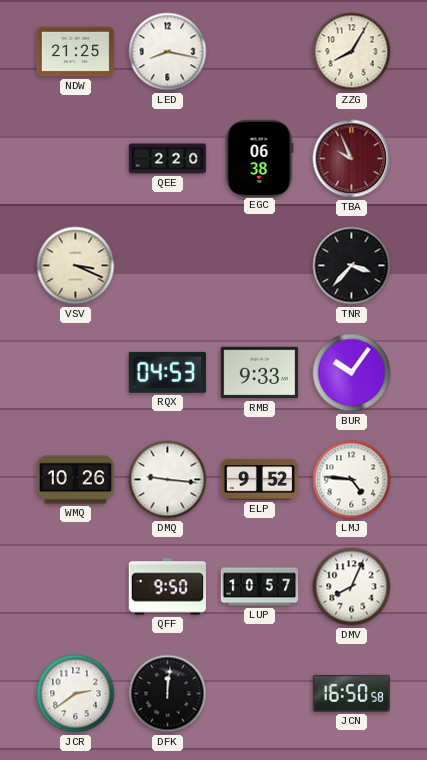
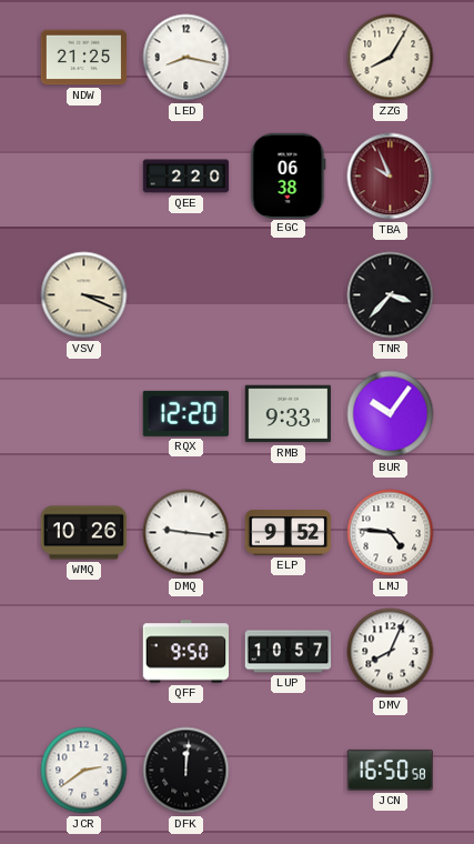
RQX: 04:53 -> 12:20 (185, 413)
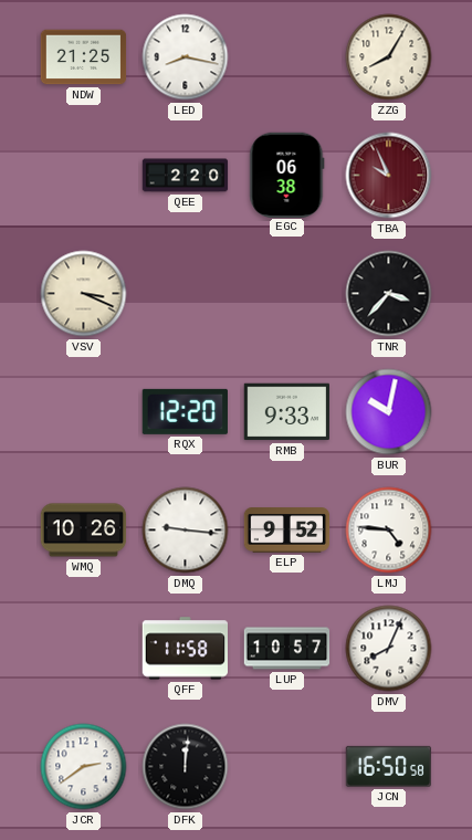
BUR: 10:06 -> 10:02 (389, 412)
QFF: 9:50 -> 11:58 (185, 649)
